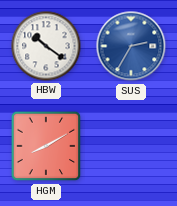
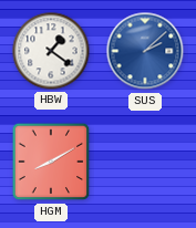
HBW: 10:21 -> 1:21 (51, 51)
SUS: 2:35 -> 2:08 (145, 51)
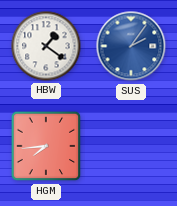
SUS: 2:08 -> 2:06 (131, 46)
HGM: 8:10 -> 7:44 (46, 146)
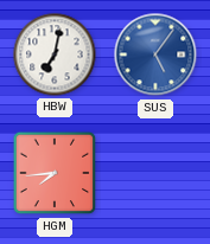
HBW: 1:21 -> 7:02 (55, 54)
SUS: 2:06 -> 5:06 (155, 54)
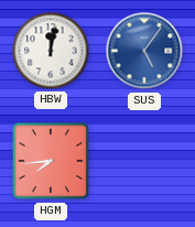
HBW: 7:02 -> 12:02 (51, 51)
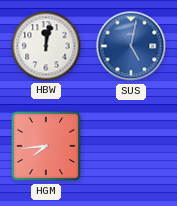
SUS: 5:06 -> 5:02 (131, 46)
